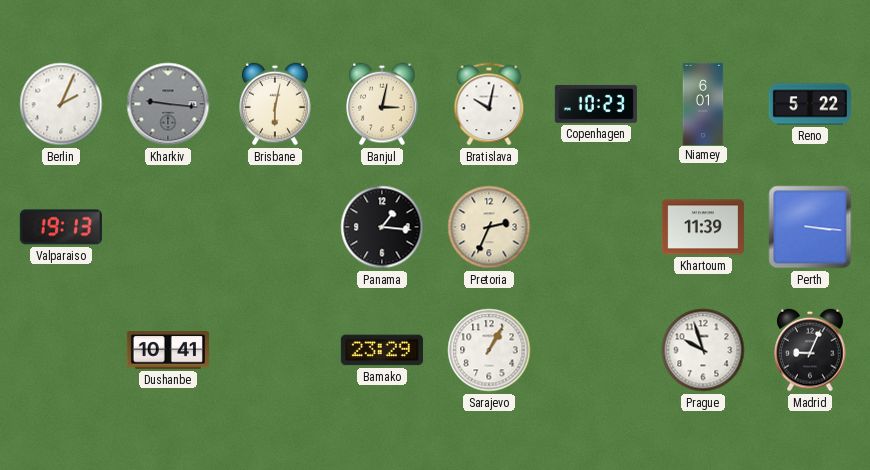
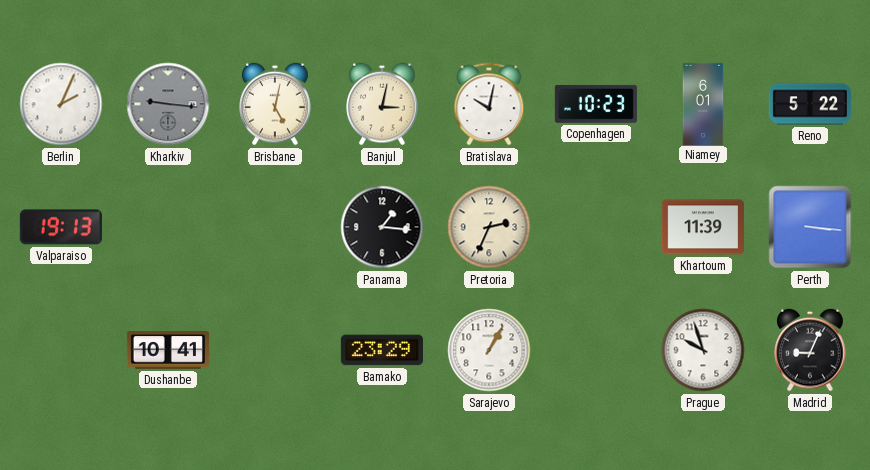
Brisbane: 6:02 -> 5:02 (275, 104)
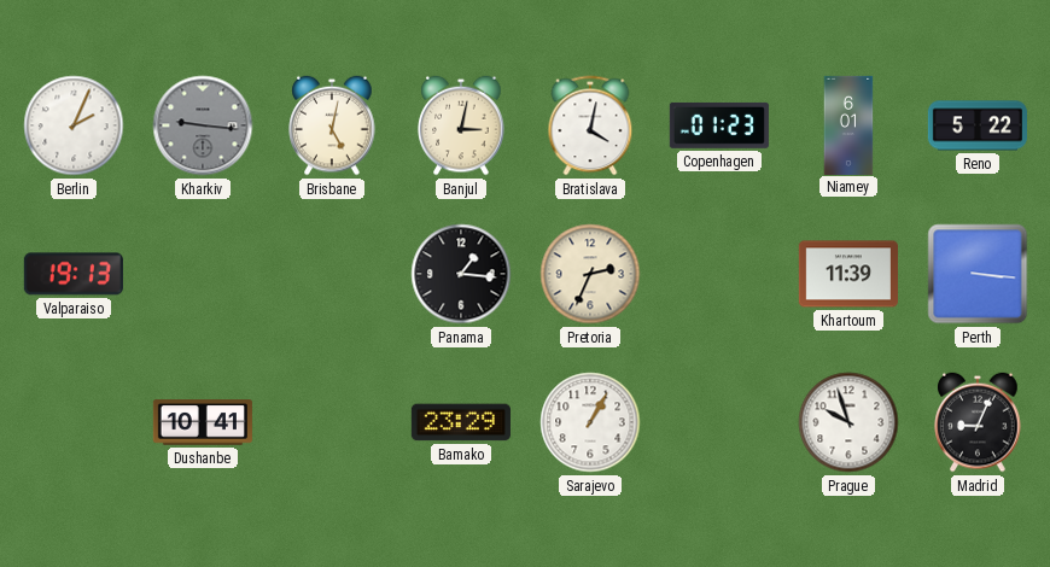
Bratislava: 10:02 -> 4:02 (590, 125)
Copenhagen: 10:23 -> 01:23 (719, 125)
